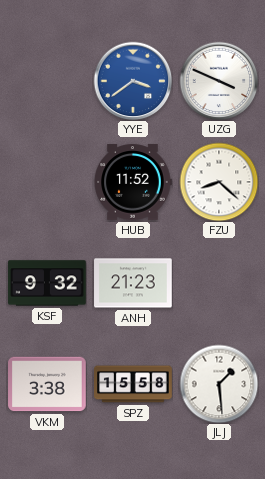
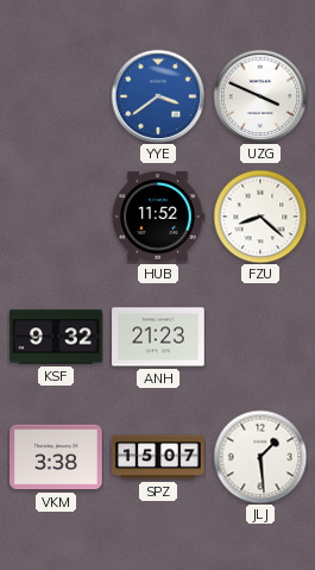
SPZ: 15:58 -> 15:07 (158, 457)
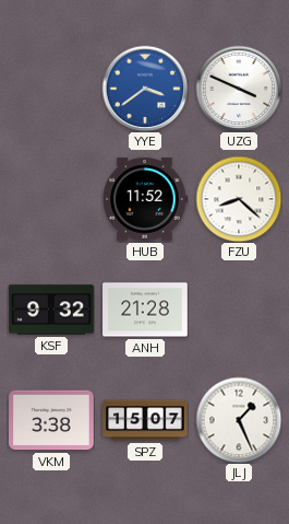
ANH: 21:23 -> 21:28 (145, 310)
JLJ: 1:29 -> 1:26 (239, 420)
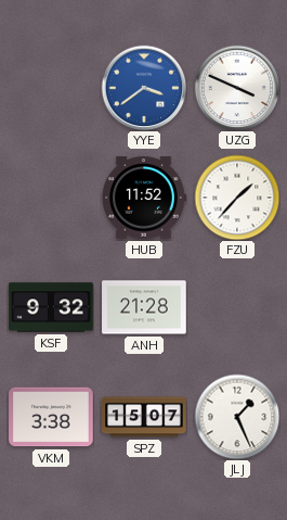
FZU: 8:22 -> 1:37 (237, 198)
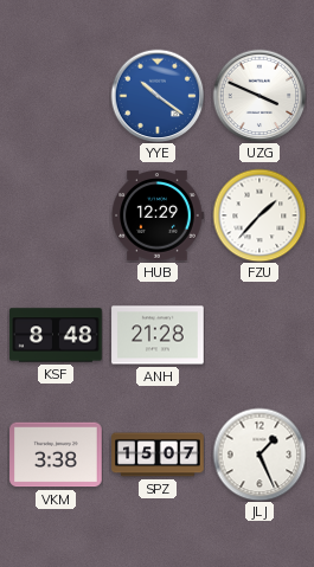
YYE: 3:39 -> 10:21 (158, 96)
HUB: 11:52 -> 12:29 (158, 215)
KSF: 9:32 -> 8:48 (56, 335)
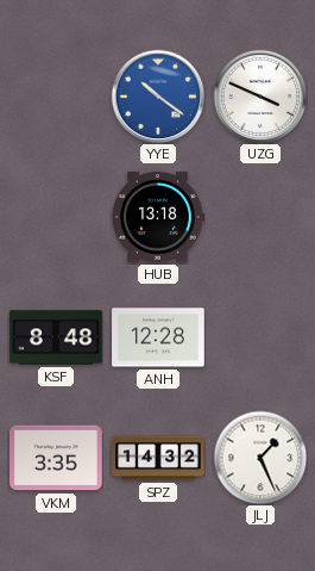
HUB: 12:29 -> 13:18 (158, 217)
FZU: 1:37 -> none (259, 215)
ANH: 21:28 -> 12:28 (158, 337)
VKM: 3:38 -> 3:35 (56, 458)
SPZ: 15:07 -> 14:32 (158, 458)
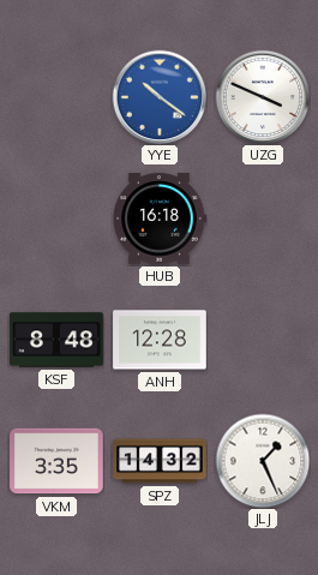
HUB: 13:18 -> 16:18 (160, 218)
